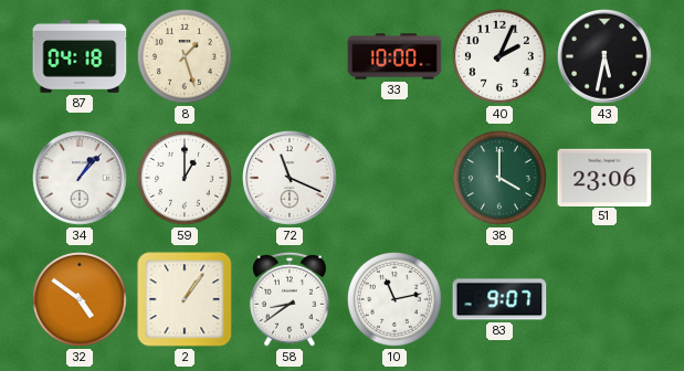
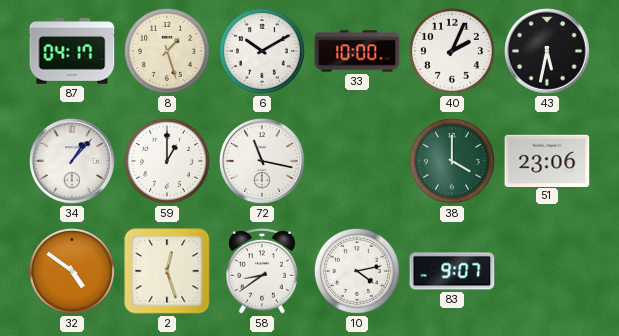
87: 04:18 -> 04:17 (72, 51)
6: none -> 10:10 (262, 51)
72: 11:19 -> 11:17 (263, 162)
2: 1:06 -> 12:27 (167, 271)
10: 11:13 -> 4:13 (357, 271)
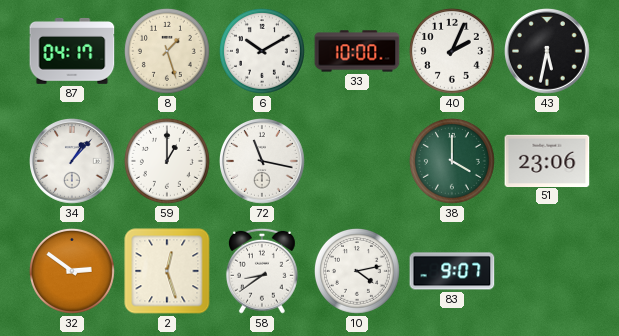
32: 4:51 -> 2:51 (72, 271)
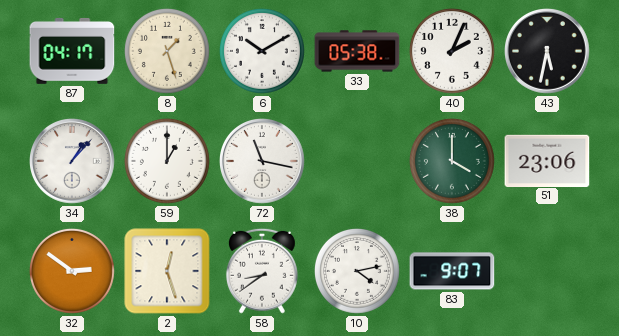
33: 10:00 -> 05:38 (357, 51)
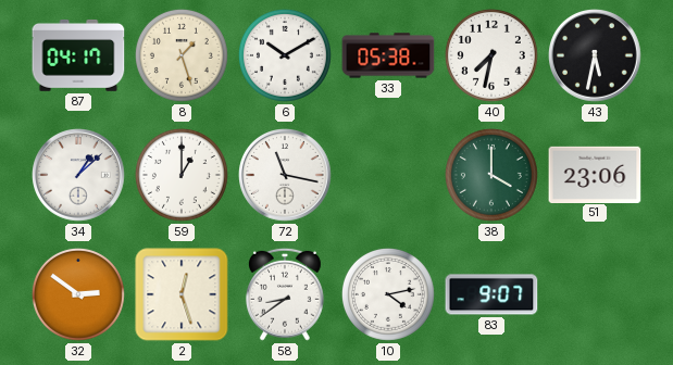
40: 2:04 -> 7:32 (491, 55)
34: 1:07 -> 1:08 (79, 176)
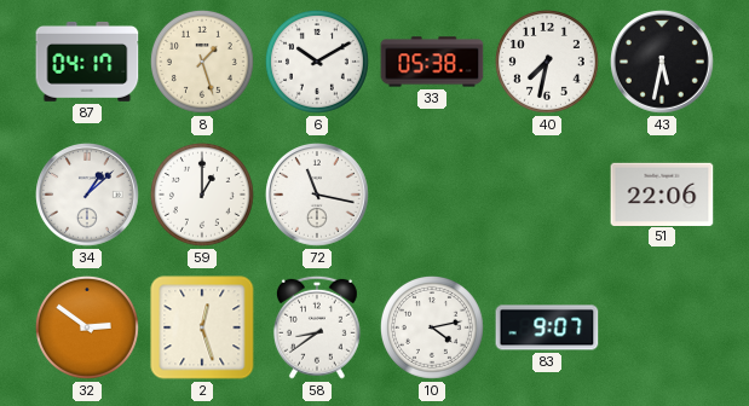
38: 4:00 -> none (491, 175)
51: 23:06 -> 22:06 (662, 193)
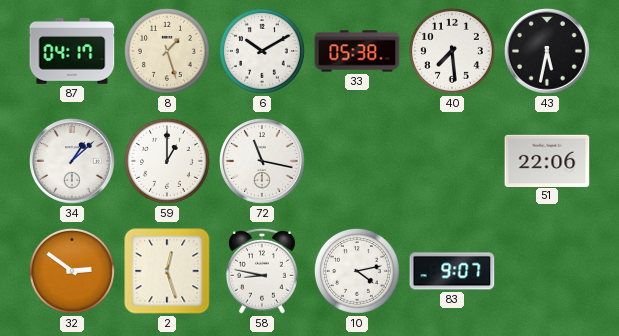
40: 7:32 -> 7:29 (452, 51)
58: 8:39 -> 8:47 (262, 271)
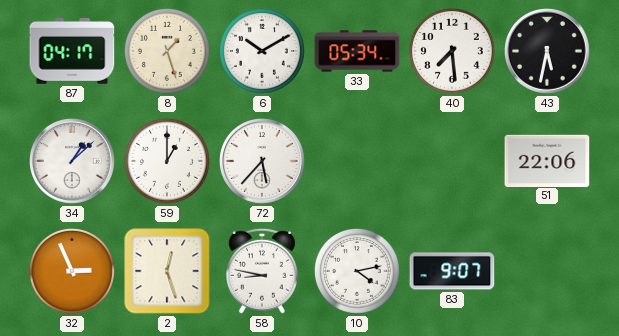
33: 05:38 -> 05:34 (357, 51)
72: 11:17 -> 5:37 (263, 162)
32: 2:51 -> 2:56 (72, 271)
